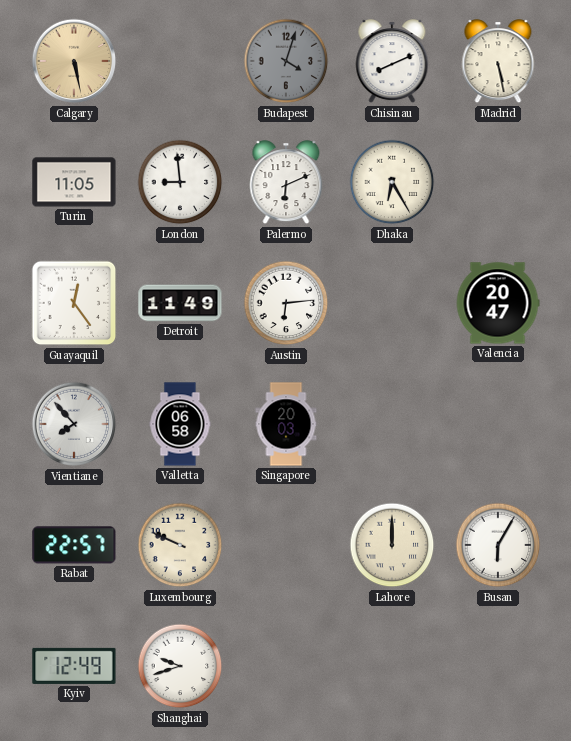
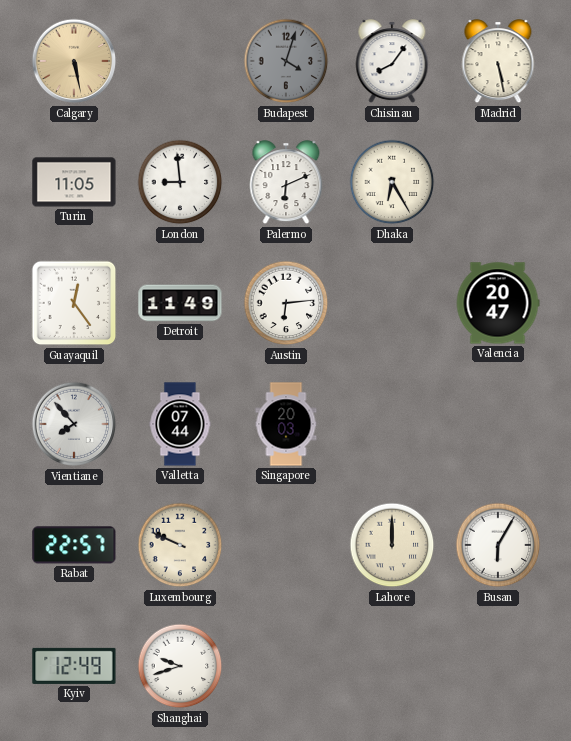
Chisinau: 8:11 -> 8:06 (392, 62)
Valletta: 06:58 -> 07:44 (180, 424)
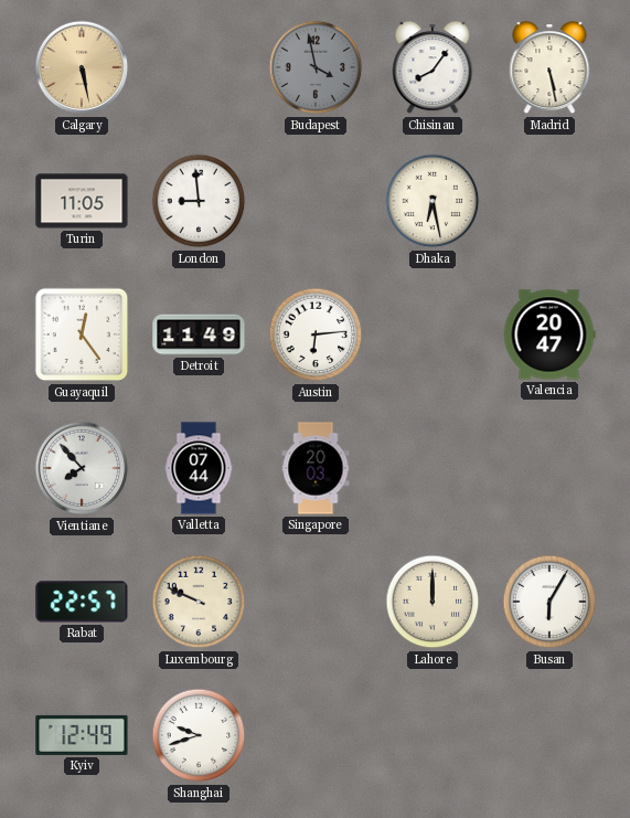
Budapest: 4:03 -> 3:58 (316, 67)
Palermo: 6:11 -> none (286, 183)
Dhaka: 6:25 -> 6:28 (433, 201)
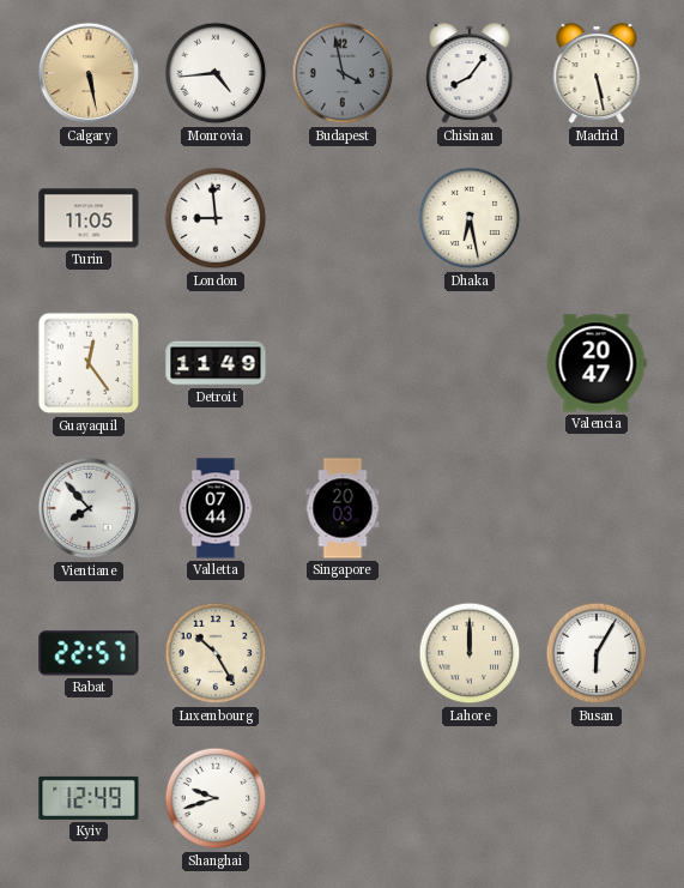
Monrovia: none -> 4:44 (216, 73)
Austin: 6:14 -> none (316, 334)
Luxembourg: 9:49 -> 10:25 (216, 653)
